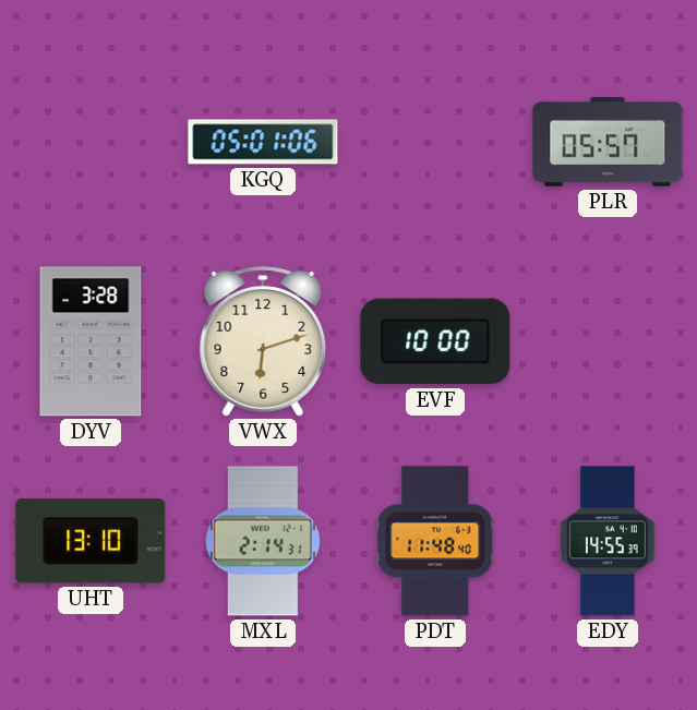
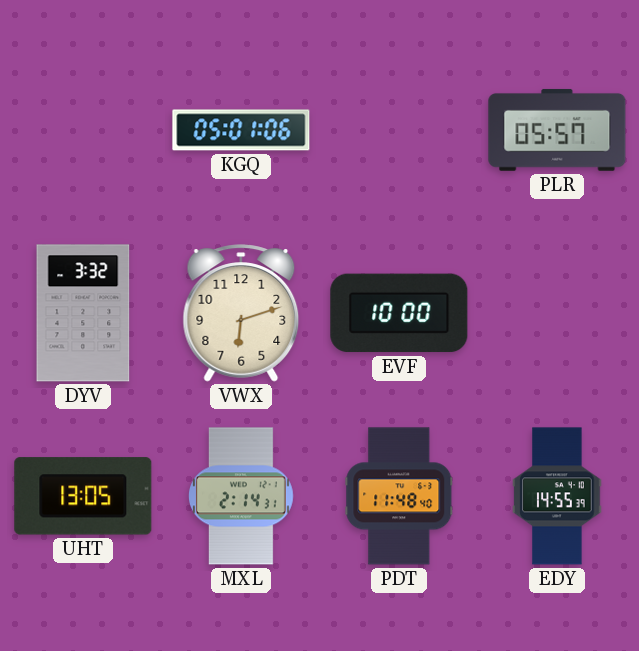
DYV: 3:28 -> 3:32 (83, 313)
UHT: 13:10 -> 13:05 (83, 496)
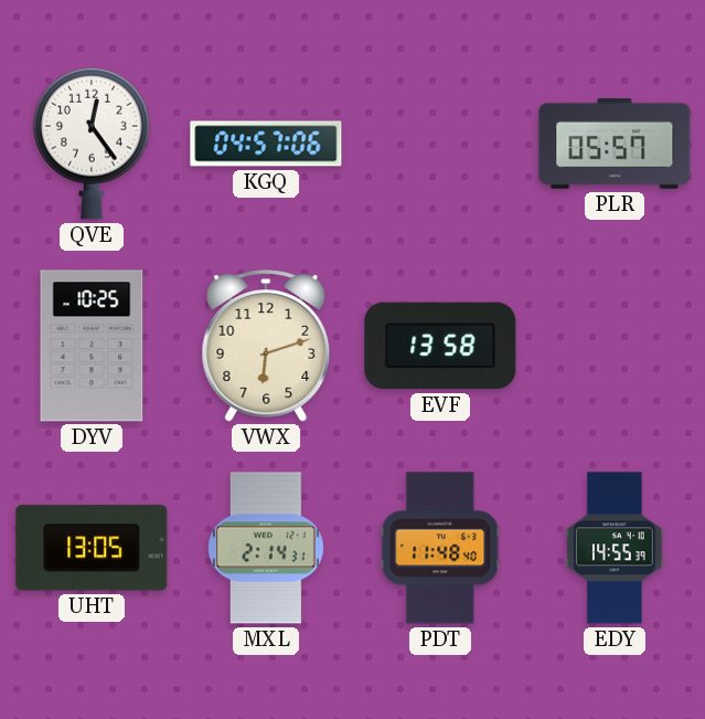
QVE: none -> 12:24 (93, 144)
KGQ: 05:01 -> 04:57 (266, 144)
DYV: 3:32 -> 10:25 (92, 346)
EVF: 10:00 -> 13:58 (440, 346)
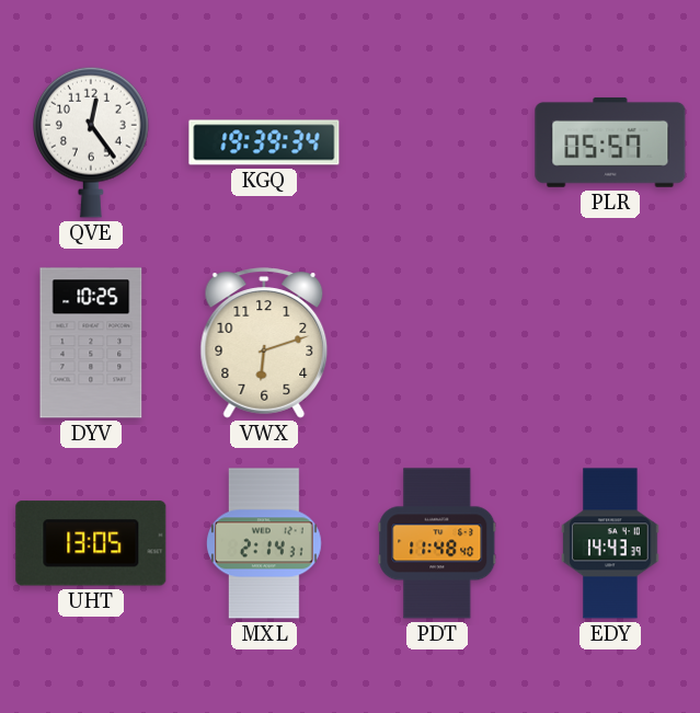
KGQ: 04:57 -> 19:39 (264, 142)
EVF: 13:58 -> none (440, 346)
EDY: 14:55 -> 14:43 (610, 543)
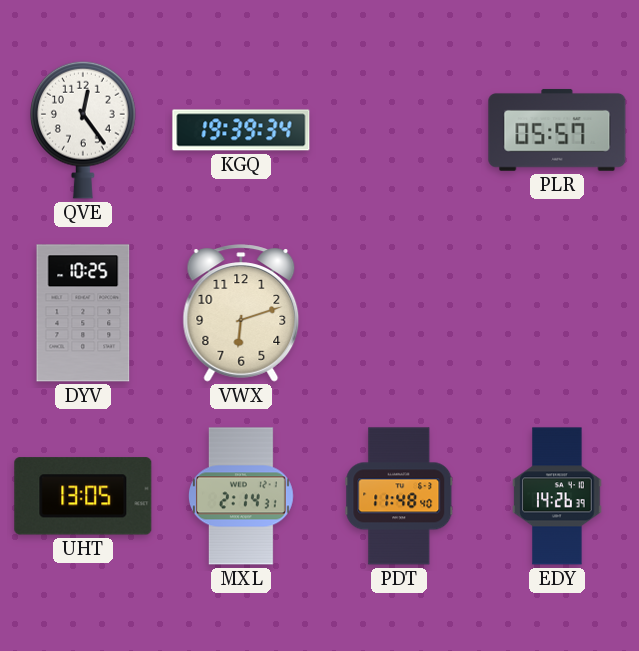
EDY: 14:43 -> 14:26 (557, 496)
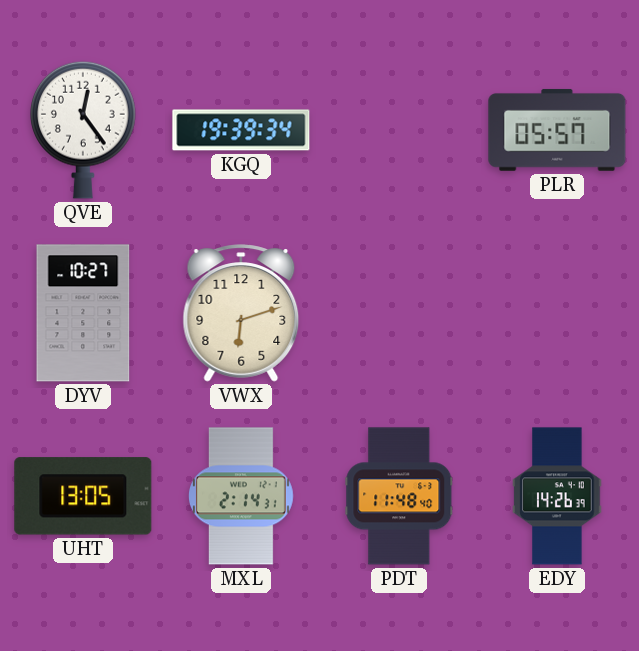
DYV: 10:25 -> 10:27 (83, 313)
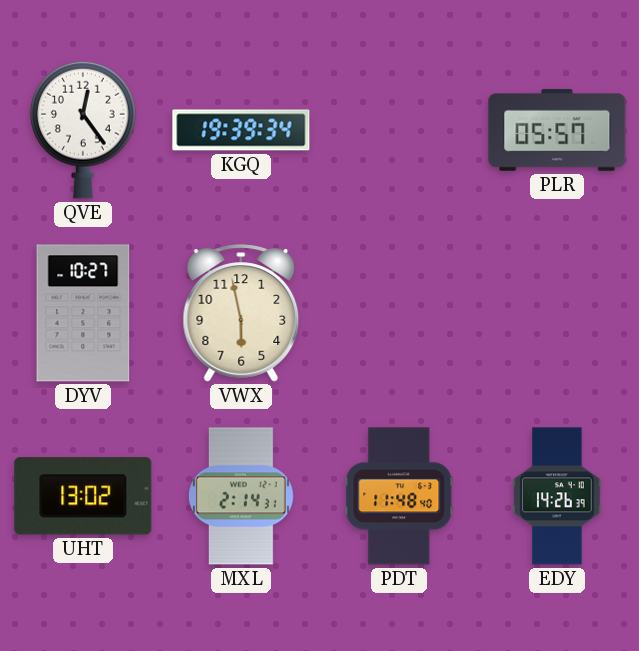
VWX: 6:12 -> 5:58 (241, 313)
UHT: 13:05 -> 13:02 (83, 496)
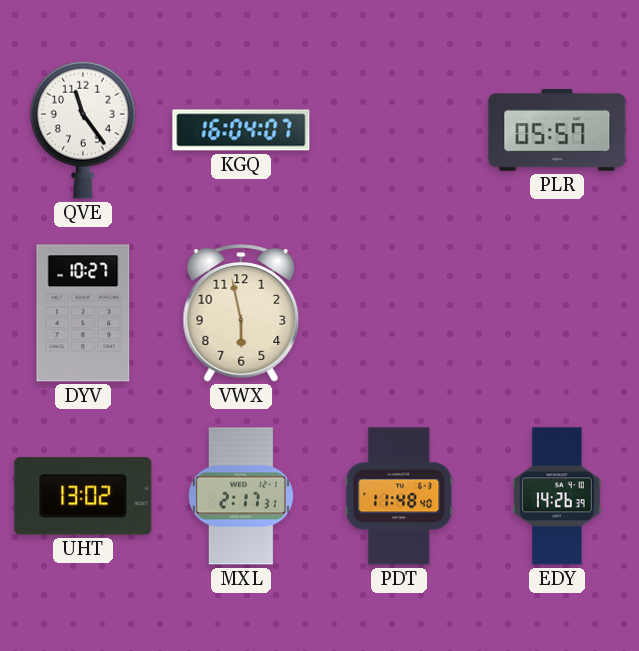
QVE: 12:24 -> 11:24 (84, 130)
KGQ: 19:39 -> 16:04 (241, 130)
MXL: 2:14 -> 2:17 (242, 496)
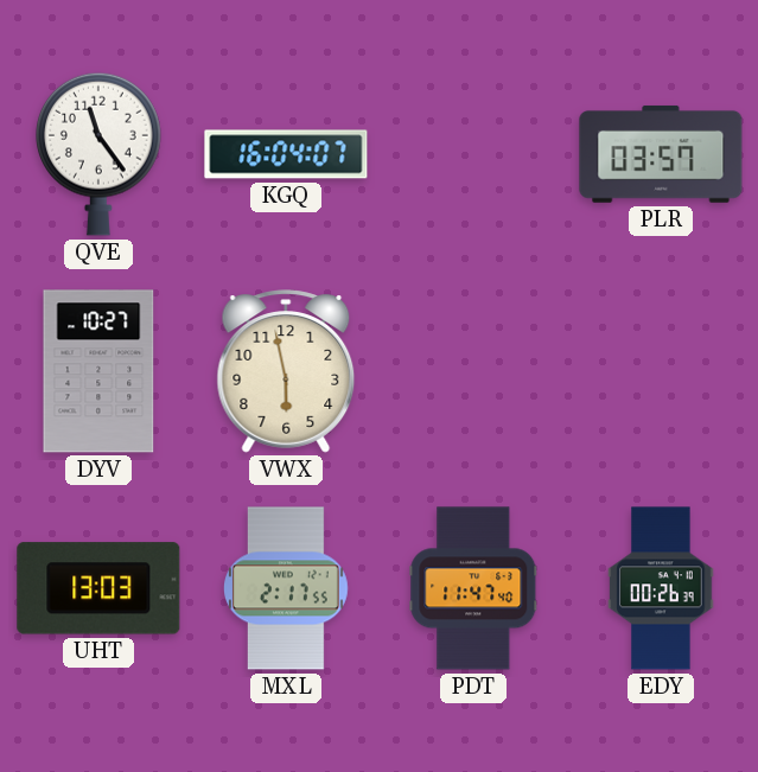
PLR: 05:57 -> 03:57 (661, 154)
UHT: 13:02 -> 13:03 (98, 588)
MXL: 2:17:31 -> 2:17:55 (287, 588)
PDT: 11:48 -> 11:47 (473, 588)
EDY: 14:26 -> 00:26 (661, 588)
